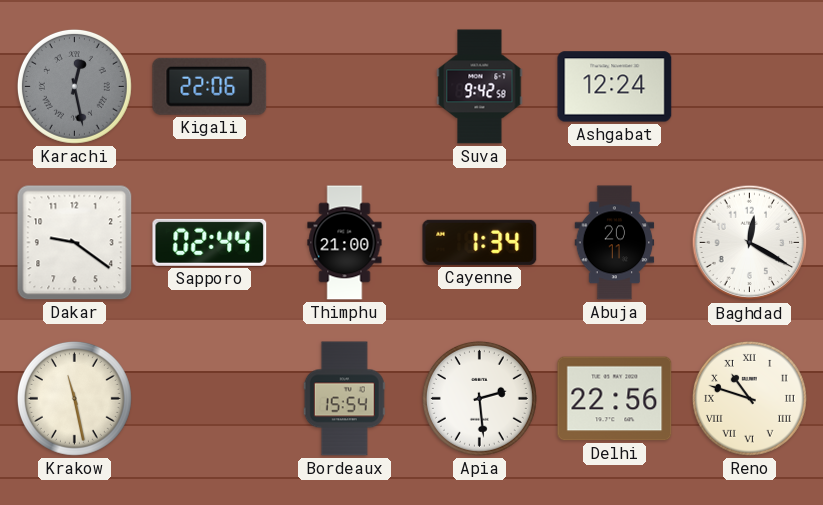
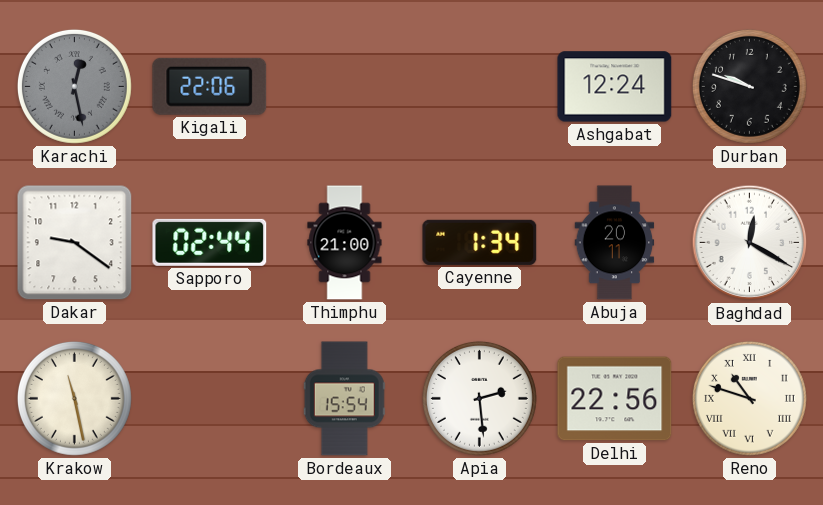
Suva: 9:42 -> none (480, 87)
Durban: none -> 9:48 (749, 86)
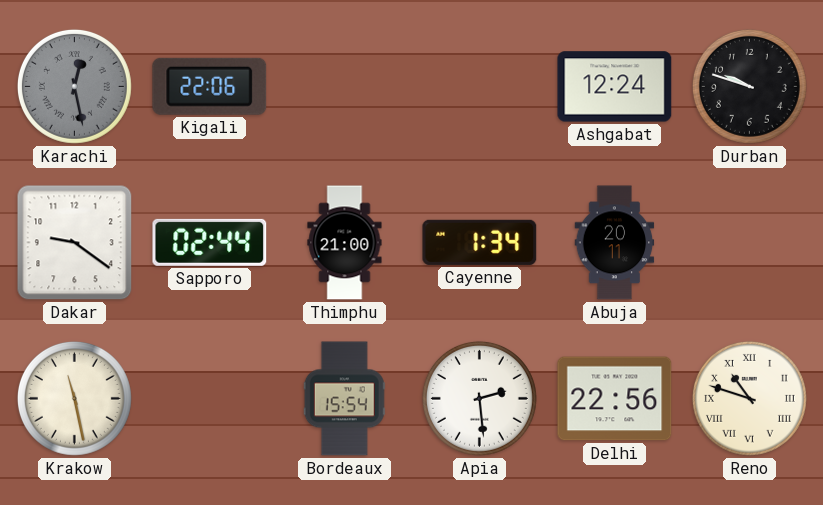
Baghdad: 12:20 -> none (750, 243)
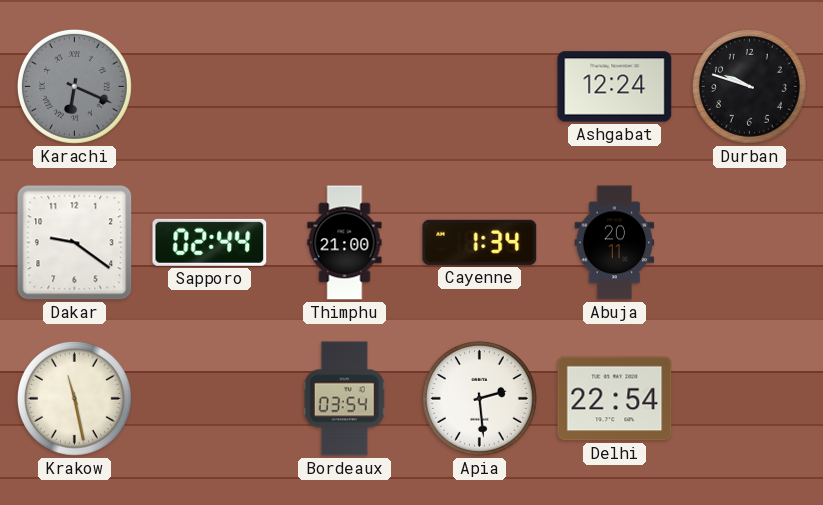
Karachi: 12:28 -> 6:19 (74, 86)
Kigali: 22:06 -> none (210, 86)
Bordeaux: 15:54 -> 03:54 (344, 399)
Delhi: 22:56 -> 22:54 (615, 399)
Reno: 10:48 -> none (749, 398)
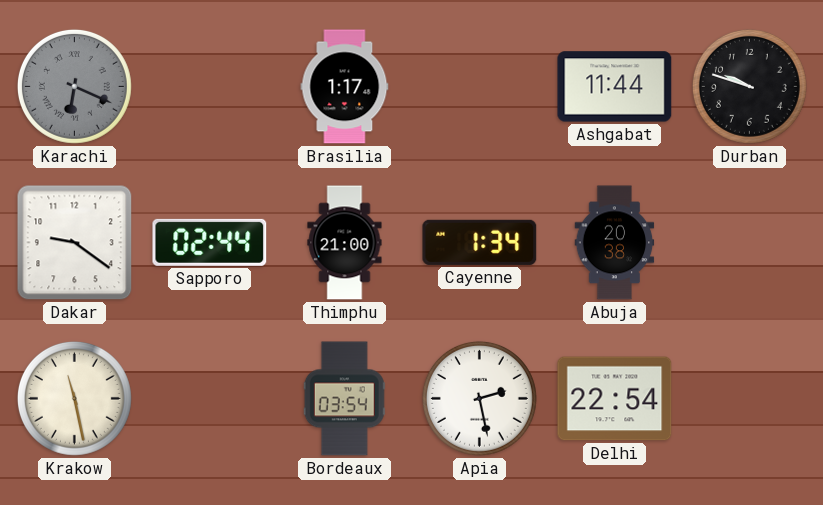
Brasilia: none -> 1:17 (345, 87)
Ashgabat: 12:24 -> 11:44 (615, 87)
Abuja: 20:11 -> 20:38 (615, 243)
Apia: 2:29 -> 2:28 (479, 398)
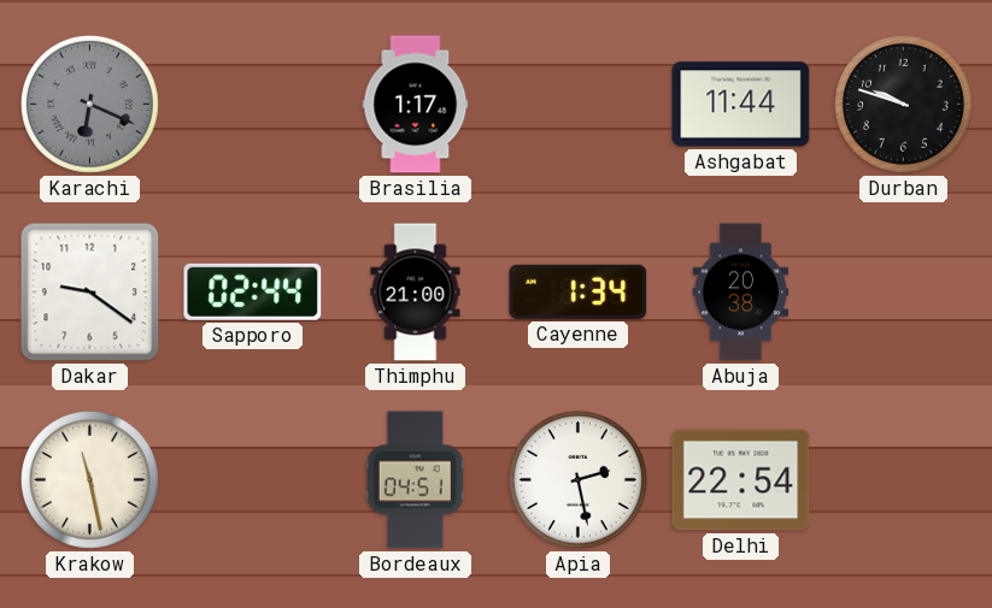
Bordeaux: 03:54 -> 04:51 (415, 480)
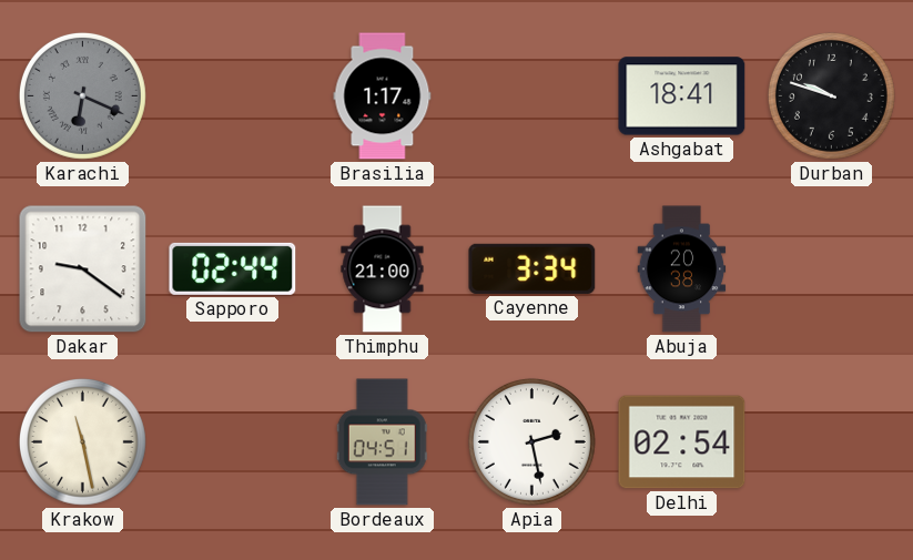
Ashgabat: 11:44 -> 18:41 (682, 96)
Cayenne: 1:34 -> 3:34 (532, 268)
Delhi: 22:54 -> 02:54 (682, 442)
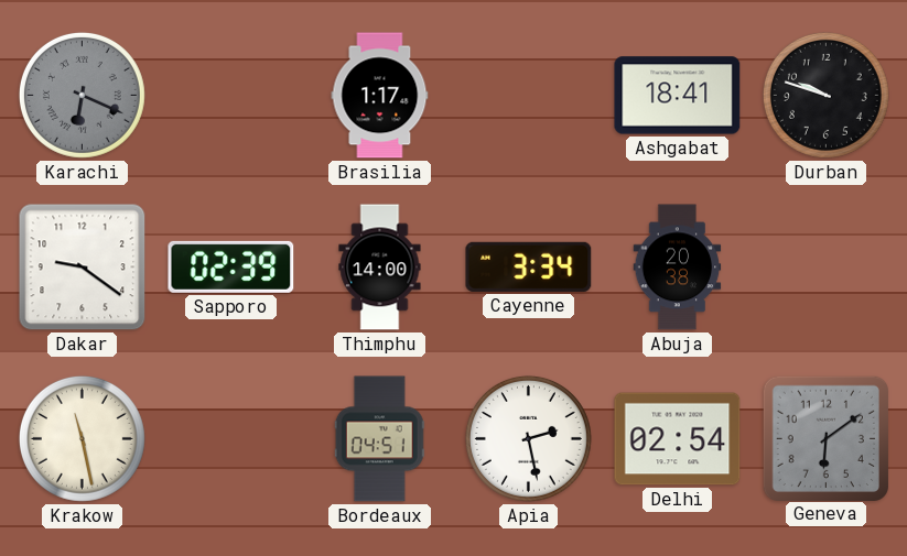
Sapporo: 02:44 -> 02:39 (231, 266)
Thimphu: 21:00 -> 14:00 (380, 268)
Geneva: none -> 6:09 (825, 438)
